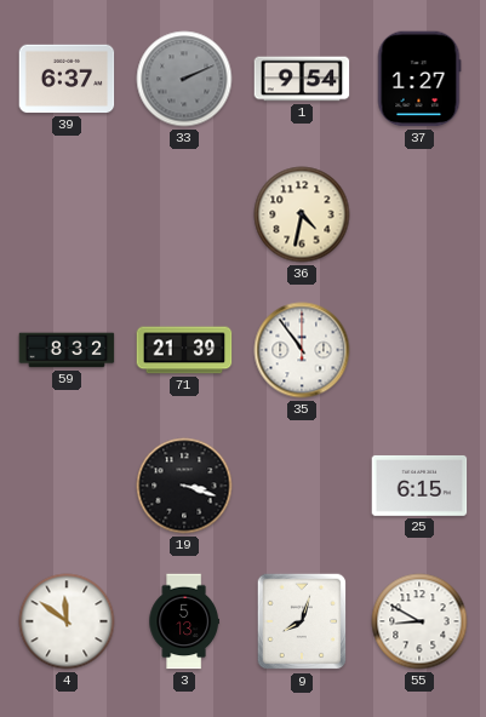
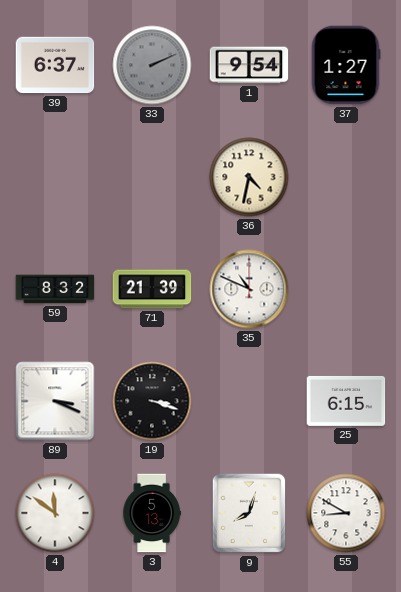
35: 10:54 -> 10:49 (249, 289)
89: none -> 3:19 (55, 401)
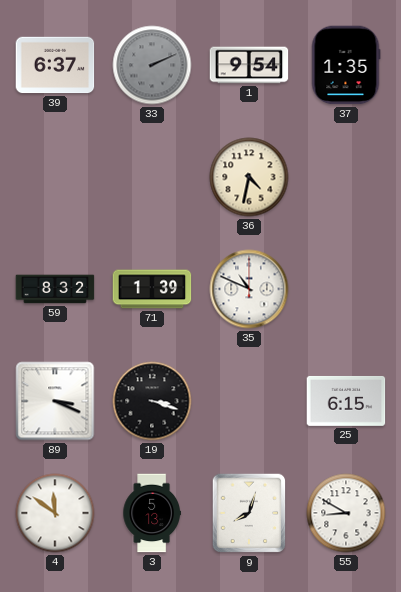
37: 1:27 -> 1:35 (346, 65)
71: 21:39 -> 1:39 (152, 289)
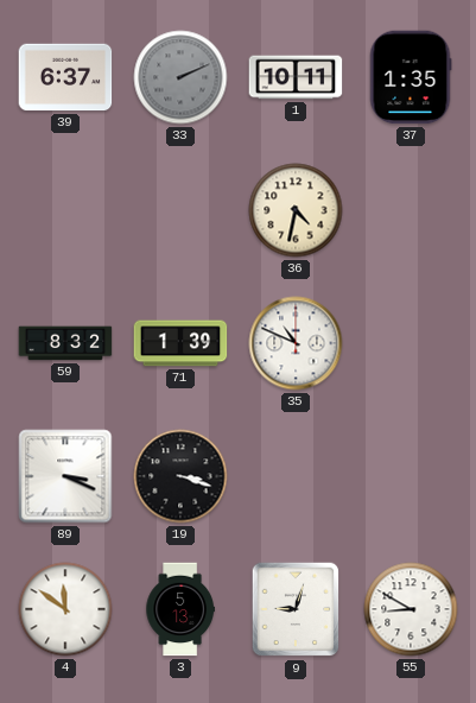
1: 9:54 -> 10:11 (296, 77)
25: 6:15 -> none (346, 401)
9: 8:03 -> 9:03 (296, 609)
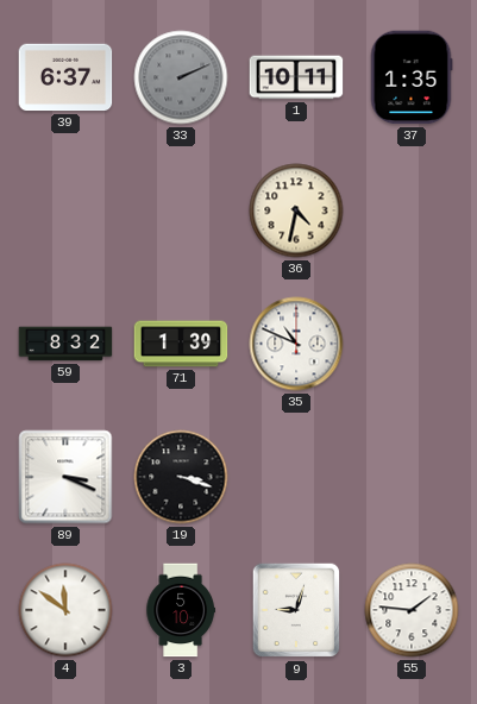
3: 5:13 -> 5:10 (181, 610)
55: 8:50 -> 1:46 (412, 610)
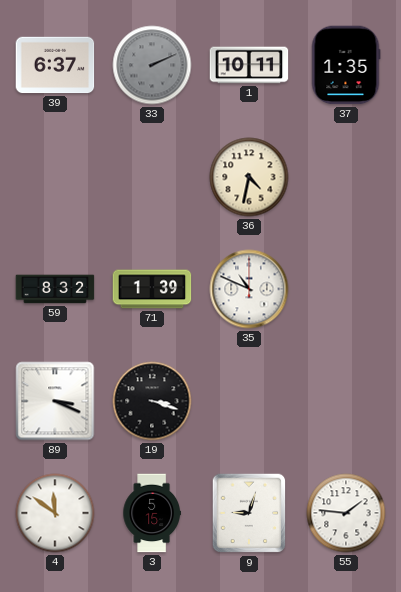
3: 5:10 -> 5:15 (152, 513)
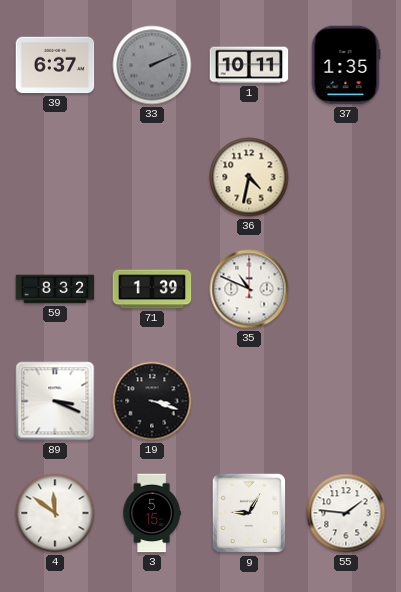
9: 9:03 -> 9:05 (249, 513)
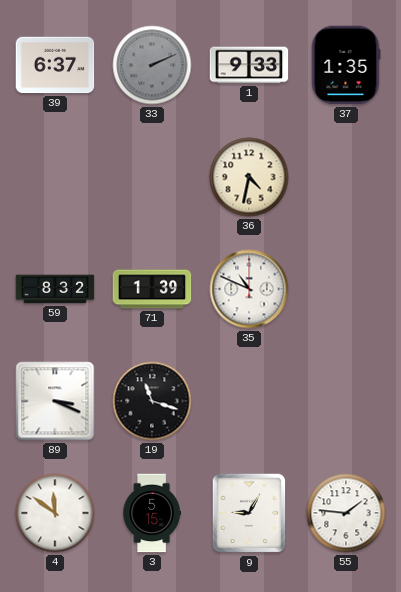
1: 10:11 -> 9:33 (249, 65)
19: 3:18 -> 11:18 (152, 401)
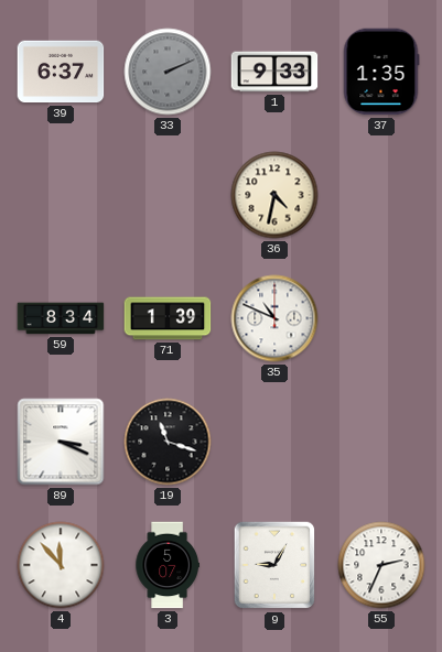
59: 8:32 -> 8:34 (61, 318)
4: 11:51 -> 11:53 (61, 565)
3: 5:15 -> 5:07 (168, 565)
55: 1:46 -> 2:34 (381, 565)
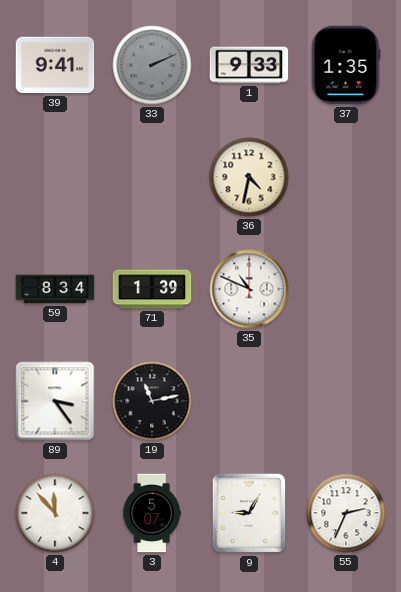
39: 6:37 -> 9:41 (55, 65)
89: 3:19 -> 3:24 (55, 401)
19: 11:18 -> 11:13 (152, 401)
